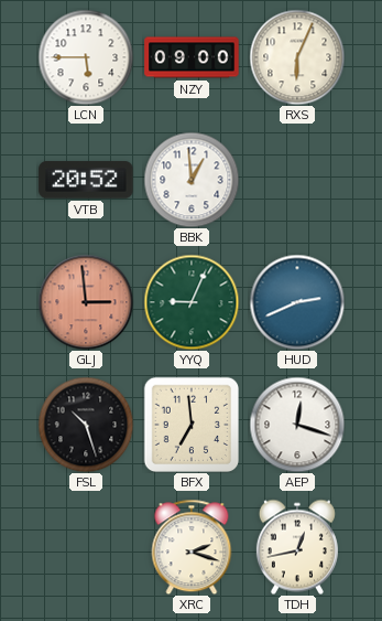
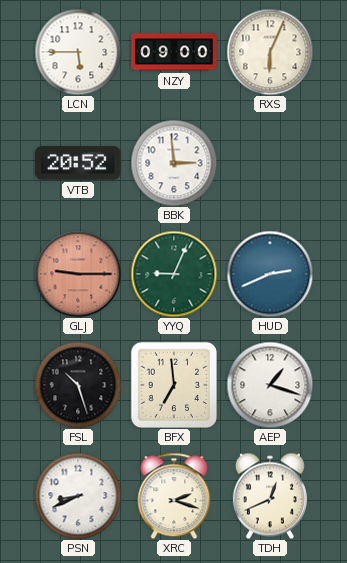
BBK: 12:59 -> 2:59 (174, 163)
GLJ: 2:59 -> 9:15 (78, 274)
AEP: 12:18 -> 1:18 (270, 385)
PSN: none -> 8:41 (78, 496)
TDH: 12:43 -> 12:41 (270, 496)
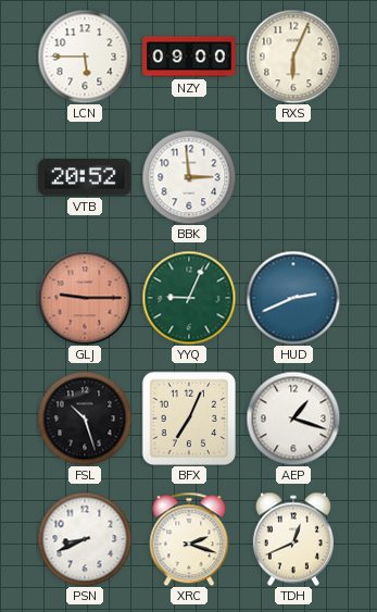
BFX: 6:59 -> 7:04 (189, 419)
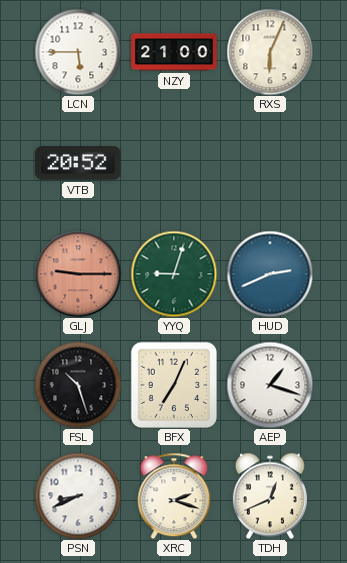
NZY: 09:00 -> 21:00 (174, 52)
BBK: 2:59 -> none (189, 177)
YYQ: 9:04 -> 9:03 (174, 274)
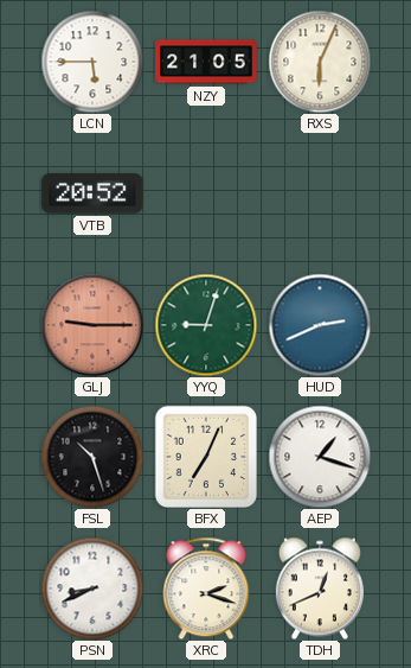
NZY: 21:00 -> 21:05 (206, 62)
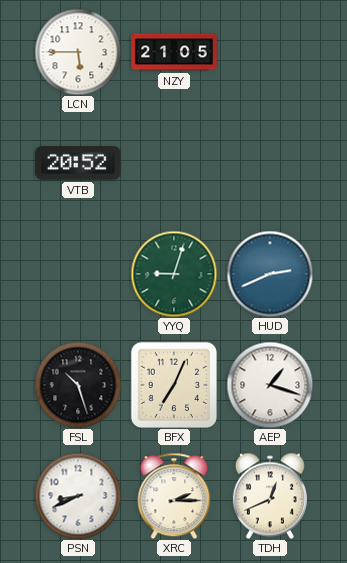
RXS: 6:04 -> none (320, 62)
GLJ: 9:15 -> none (92, 325)
XRC: 2:18 -> 2:15 (174, 496)
